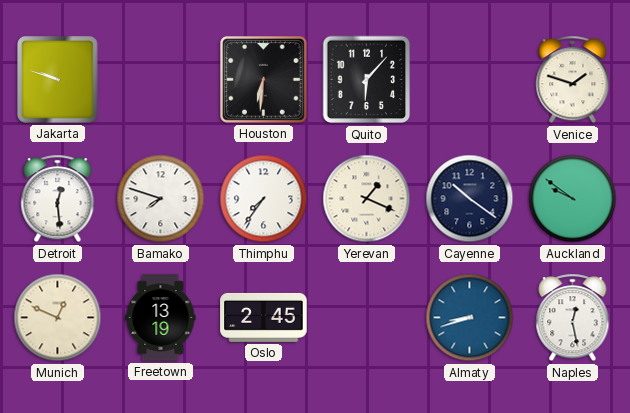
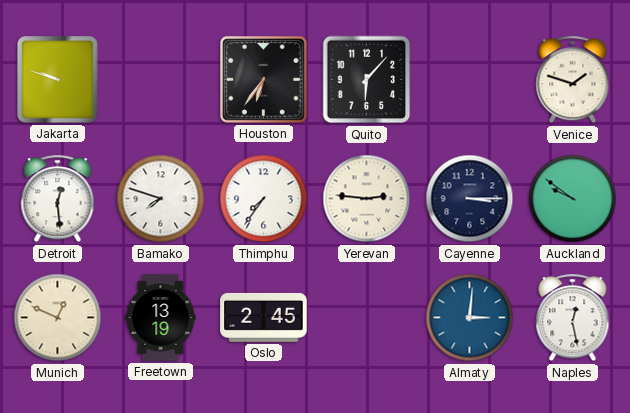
Houston: 6:31 -> 6:36 (264, 80)
Yerevan: 1:19 -> 2:46 (367, 199)
Cayenne: 10:21 -> 3:15 (470, 199)
Almaty: 8:42 -> 3:01 (470, 318)
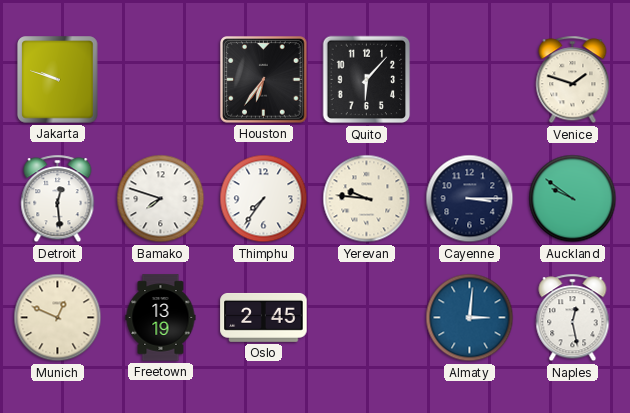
Yerevan: 2:46 -> 9:46 (367, 199)
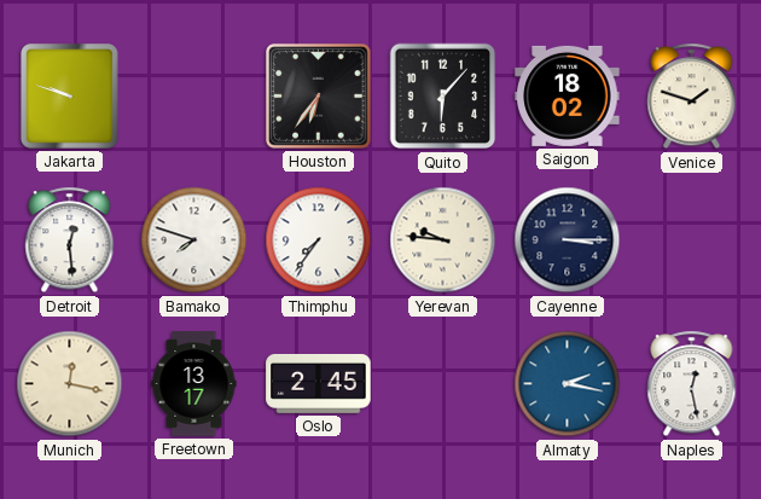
Saigon: none -> 18:02 (568, 95)
Auckland: 9:51 -> none (573, 199)
Munich: 12:49 -> 12:17 (70, 384)
Freetown: 13:19 -> 13:17 (194, 384)
Almaty: 3:01 -> 2:17 (568, 384)
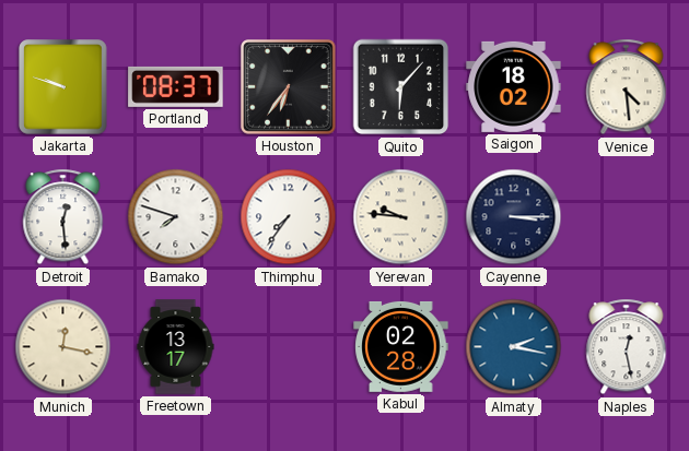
Portland: none -> 08:37 (176, 86)
Venice: 1:48 -> 4:29 (627, 87)
Oslo: 2:45 -> none (319, 383)
Kabul: none -> 02:28 (401, 346)
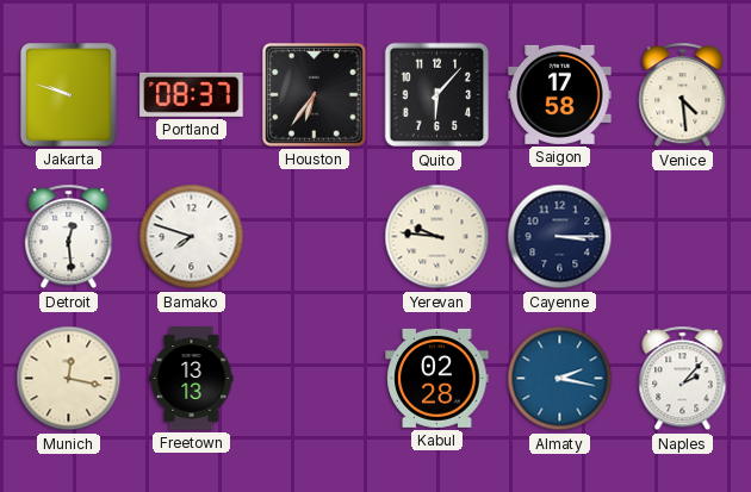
Saigon: 18:02 -> 17:58 (560, 94)
Thimphu: 7:36 -> none (289, 217)
Freetown: 13:17 -> 13:13 (192, 379)
Naples: 12:28 -> 2:07 (683, 379)
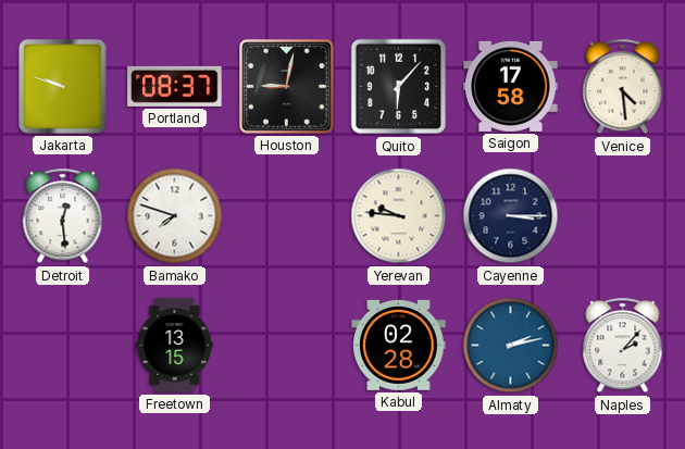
Houston: 6:36 -> 9:02 (287, 87)
Munich: 12:17 -> none (69, 379)
Freetown: 13:13 -> 13:15 (175, 346)
Almaty: 2:17 -> 2:13 (511, 346)
